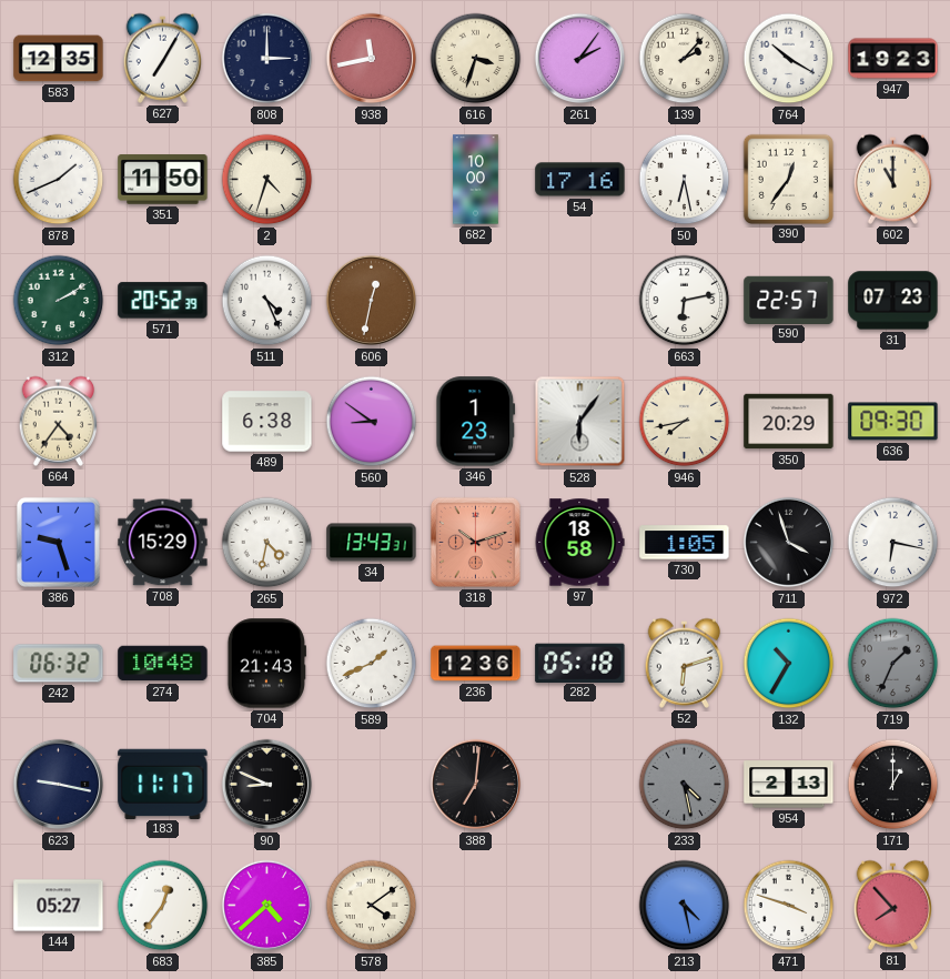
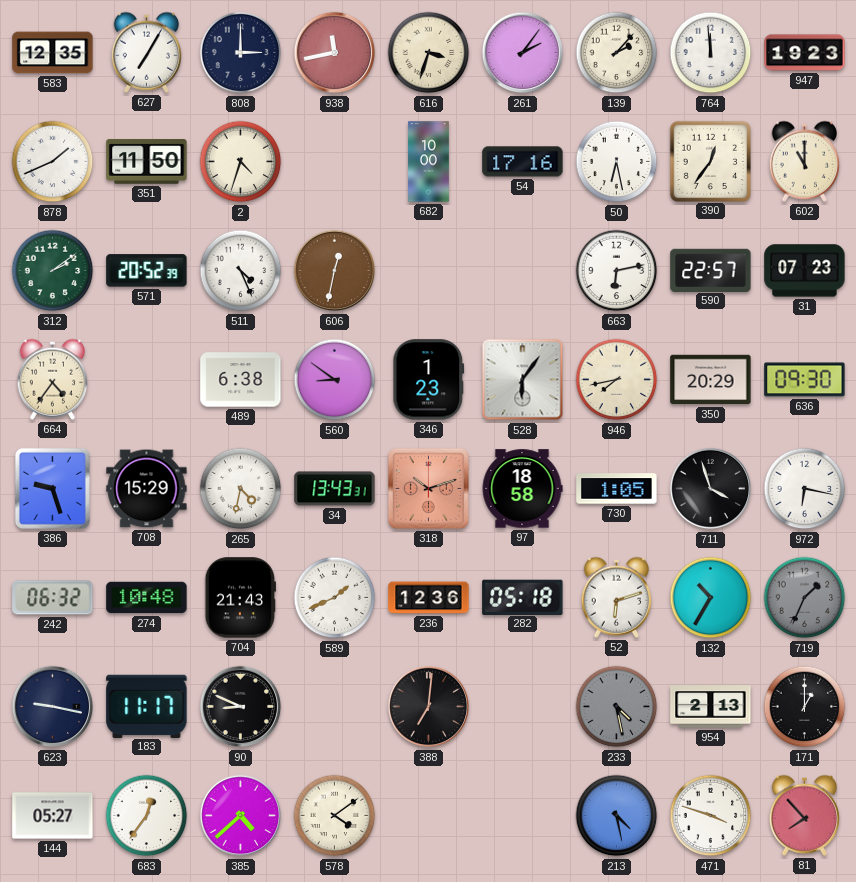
764: 10:20 -> 11:59 (711, 53)
312: 2:10 -> 2:09 (53, 271)
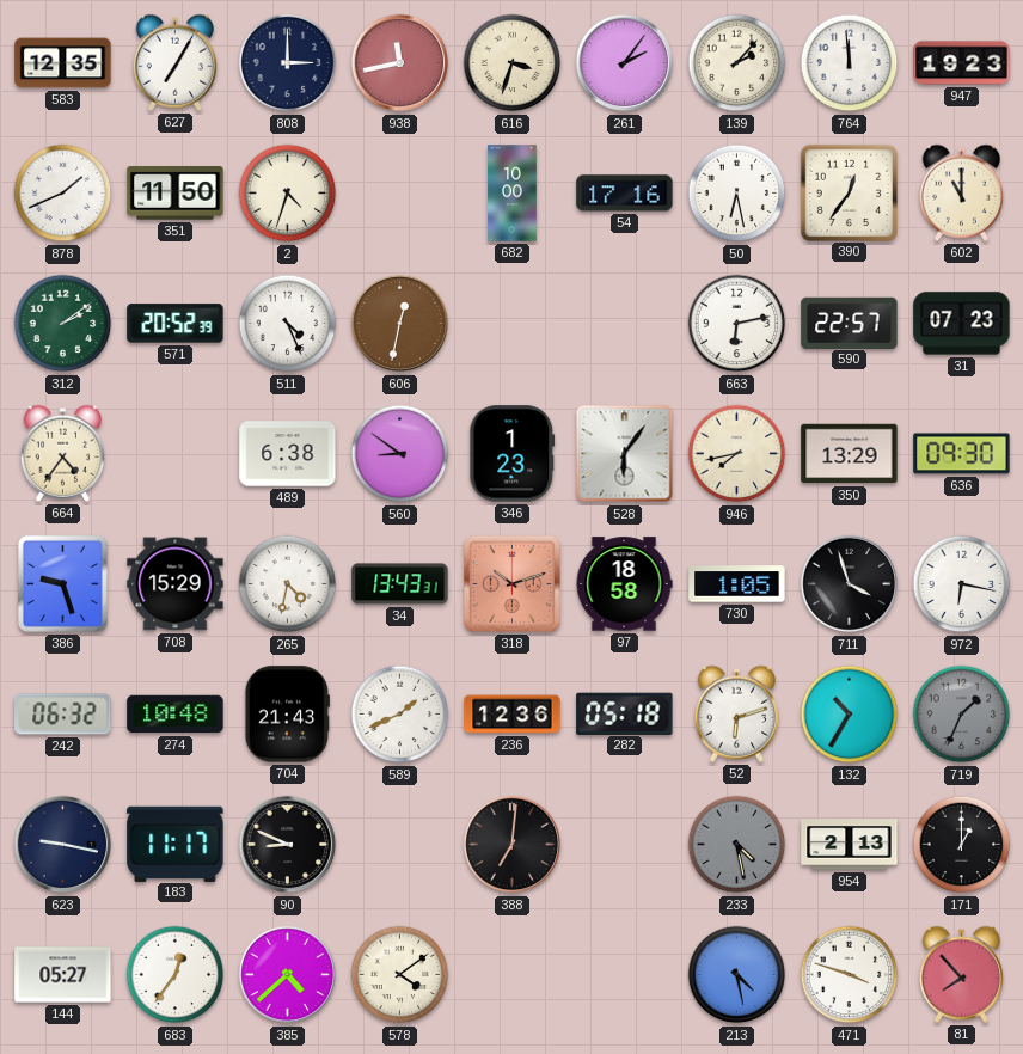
350: 20:29 -> 13:29 (850, 454)
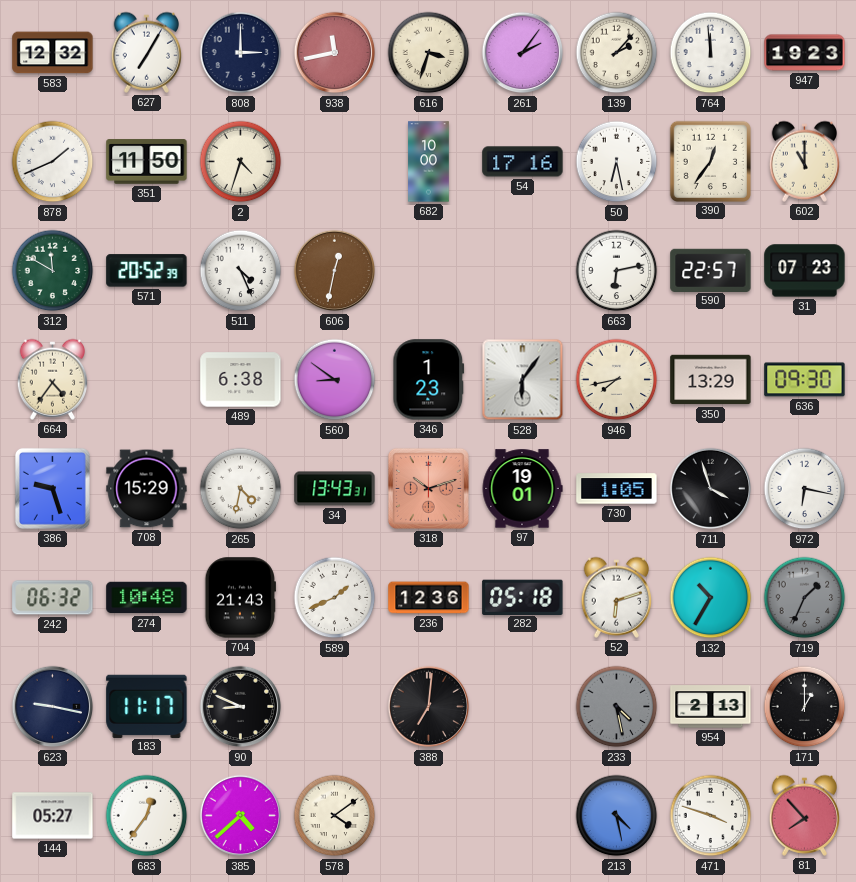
583: 12:35 -> 12:32 (53, 53)
312: 2:09 -> 11:50 (53, 271)
97: 18:58 -> 19:01 (522, 489)
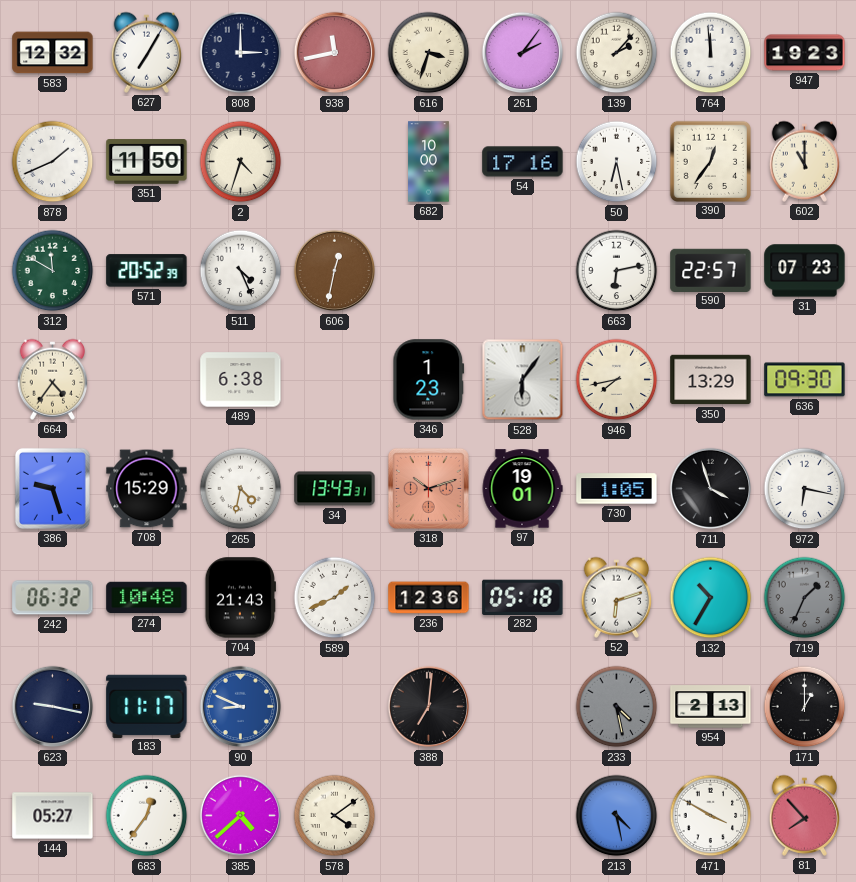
560: 8:51 -> none (335, 380)
90 dial: black -> blue (241, 707)
471: 3:48 -> 3:50 (711, 816)
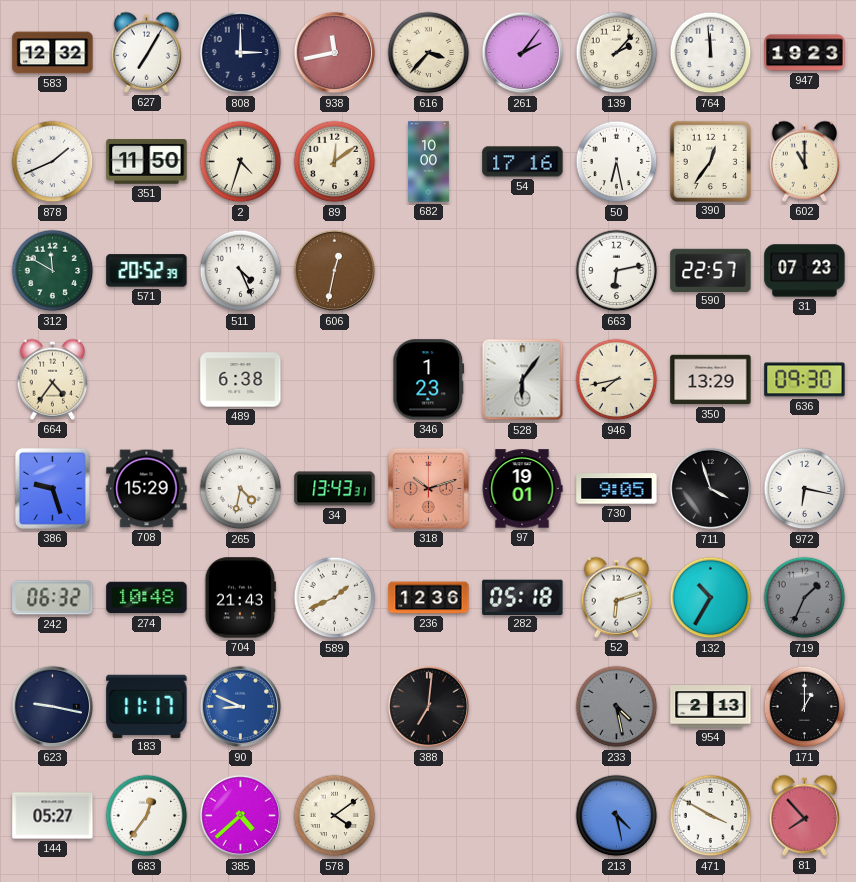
616: 3:33 -> 3:37 (429, 53)
89: none -> 12:09 (335, 162)
730: 1:05 -> 9:05 (617, 489)
